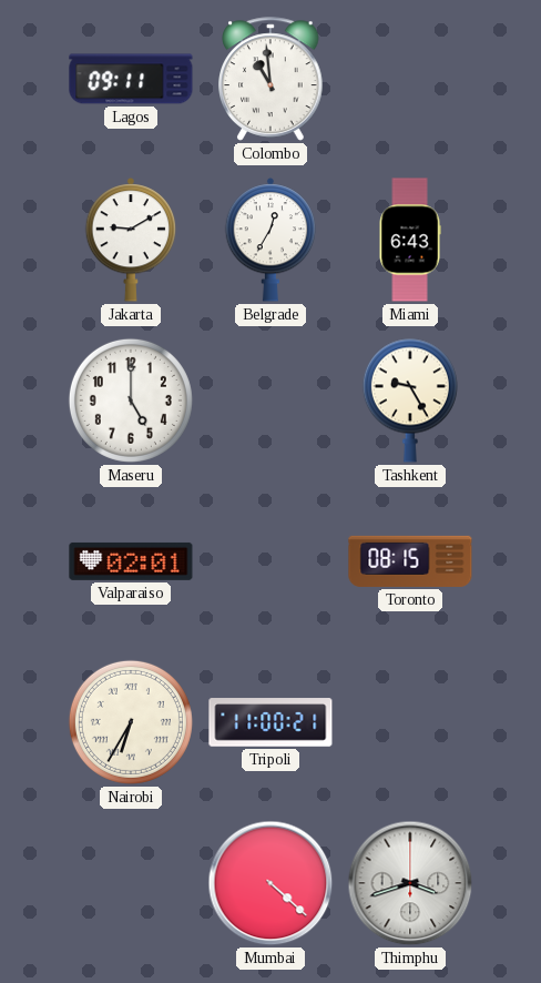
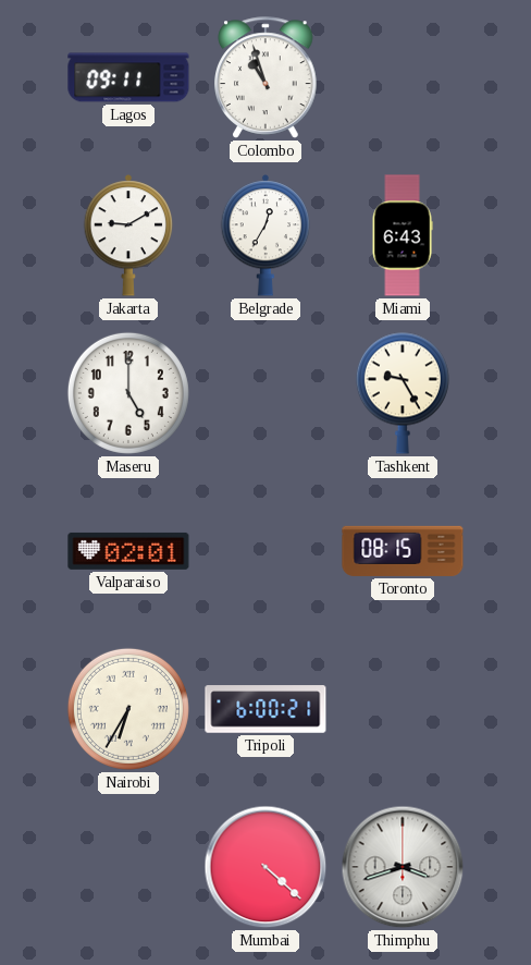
Colombo: 10:59 -> 10:57 (265, 77)
Tripoli: 11:00 -> 6:00 (265, 709)
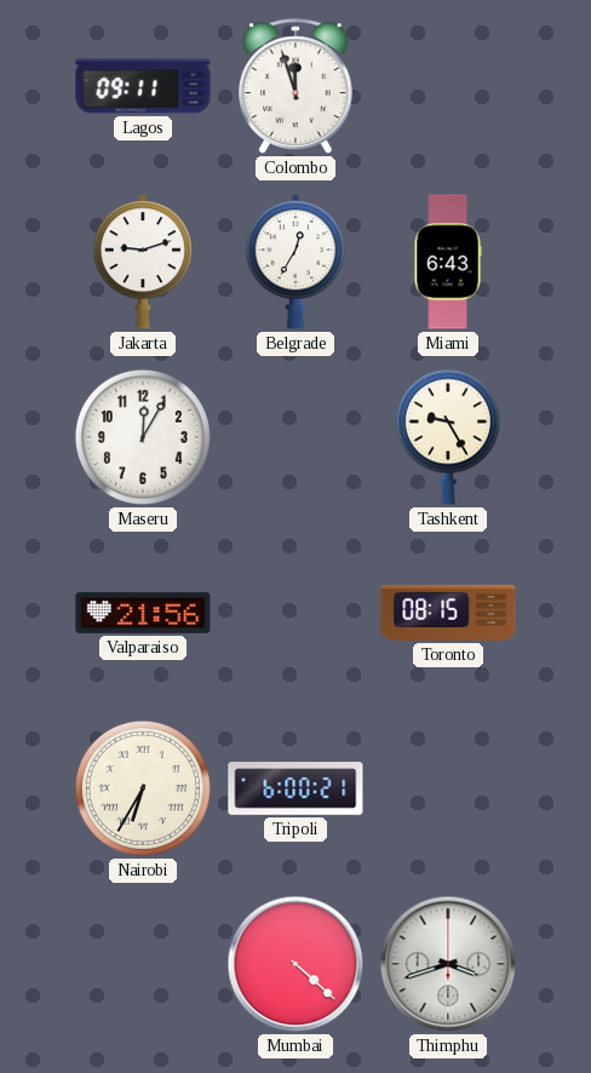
Colombo: 10:57 -> 11:57 (295, 86)
Jakarta: 9:10 -> 9:12 (143, 262)
Maseru: 5:00 -> 12:05 (143, 437)
Valparaiso: 02:01 -> 21:56 (143, 613)
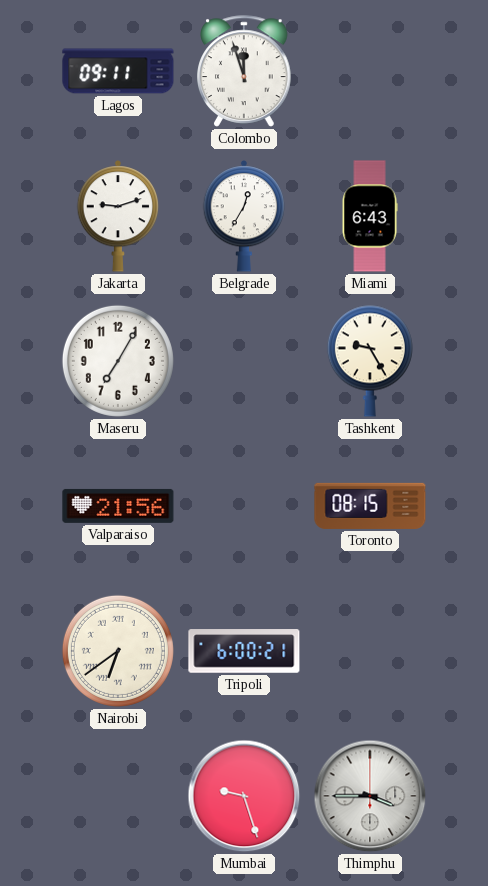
Maseru: 12:05 -> 7:05 (118, 361)
Nairobi: 6:35 -> 6:39 (118, 651)
Mumbai: 4:22 -> 9:27 (244, 796)
Thimphu: 3:42 -> 3:45 (370, 796)
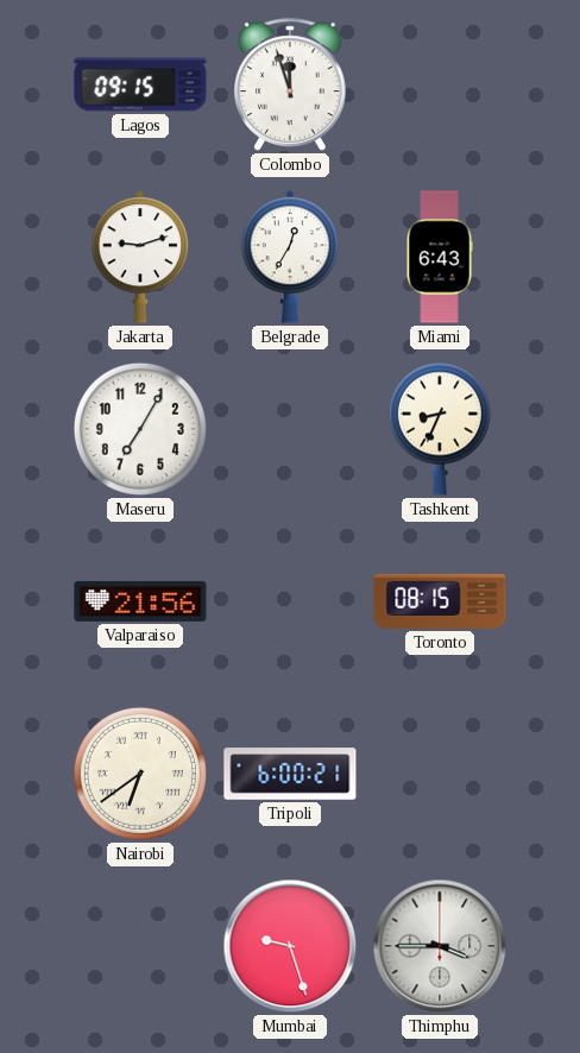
Lagos: 09:11 -> 09:15 (140, 84)
Tashkent: 9:25 -> 8:34 (440, 429)
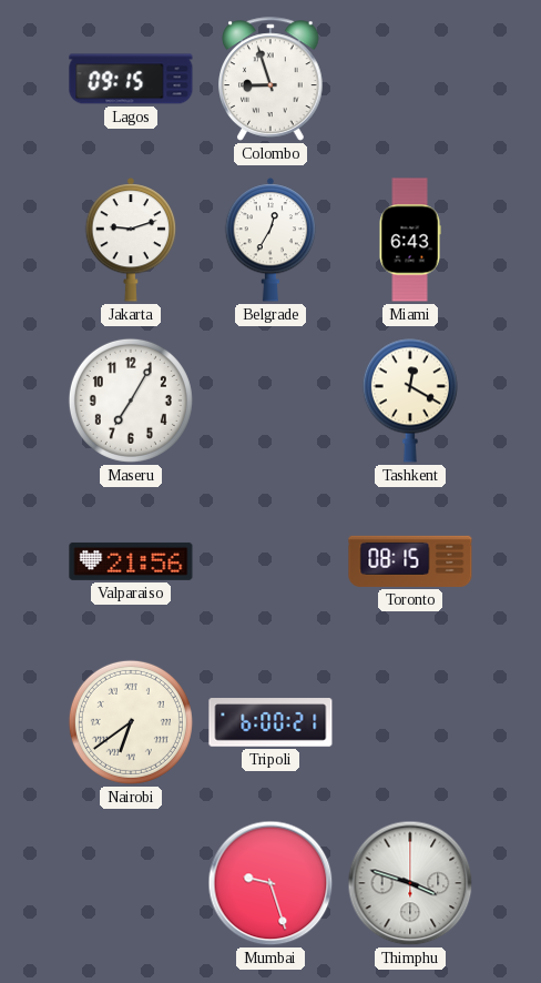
Colombo: 11:57 -> 8:57 (270, 79)
Tashkent: 8:34 -> 12:20 (410, 401)
Thimphu: 3:45 -> 3:48 (410, 883)
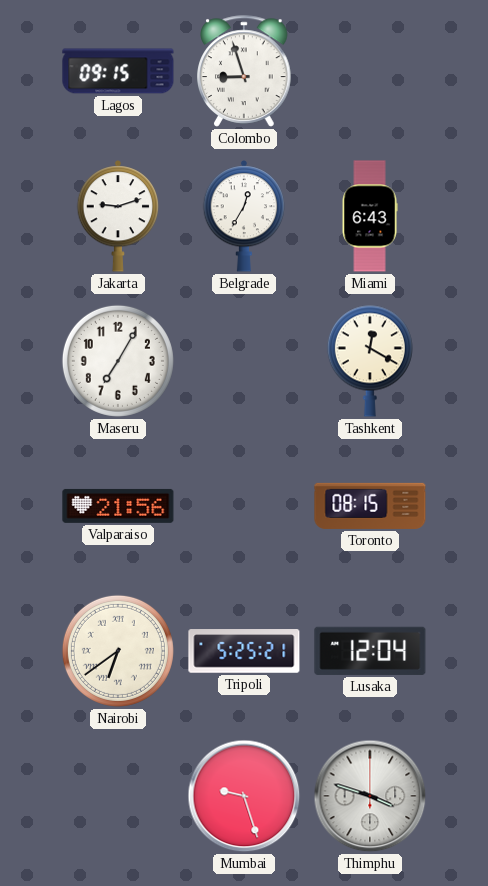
Tripoli: 6:00 -> 5:25 (244, 651)
Lusaka: none -> 12:04 (370, 651)
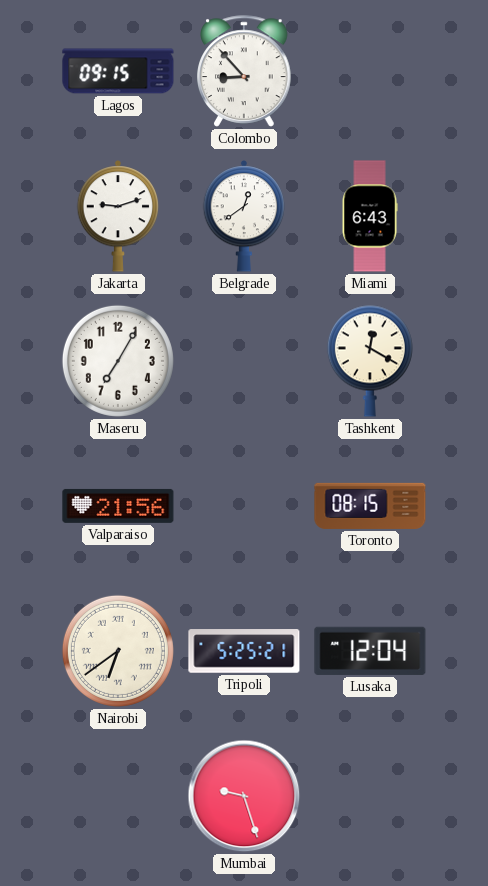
Colombo: 8:57 -> 8:53 (244, 71)
Belgrade: 12:35 -> 12:39 (244, 216)
Thimphu: 3:48 -> none (370, 796)
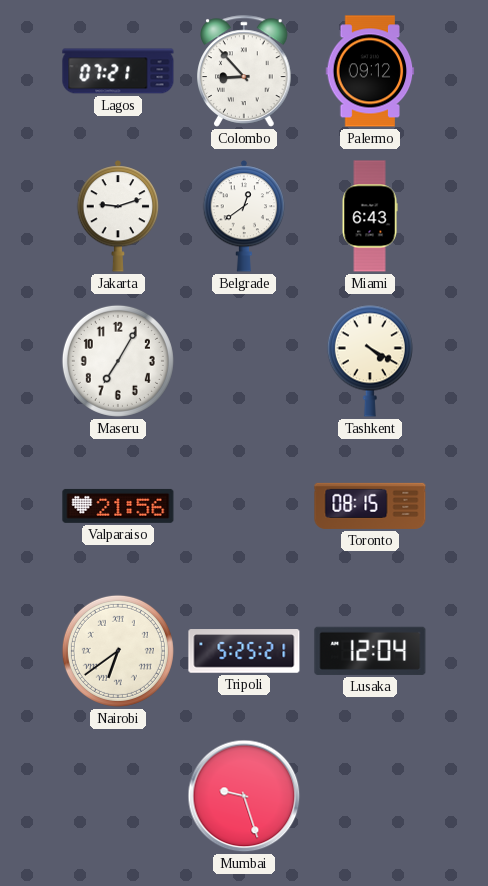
Lagos: 09:15 -> 07:21 (118, 71)
Palermo: none -> 09:12 (370, 71)
Tashkent: 12:20 -> 4:20 (370, 361)
